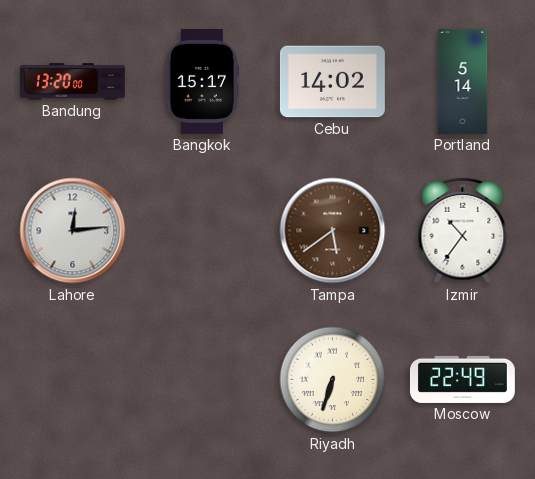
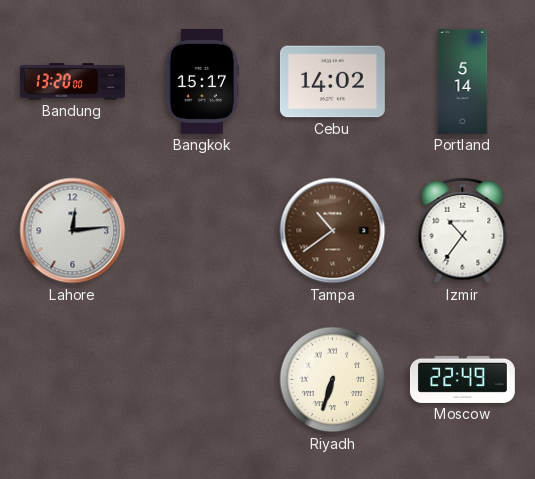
Tampa: 5:39 -> 10:39 (333, 231)
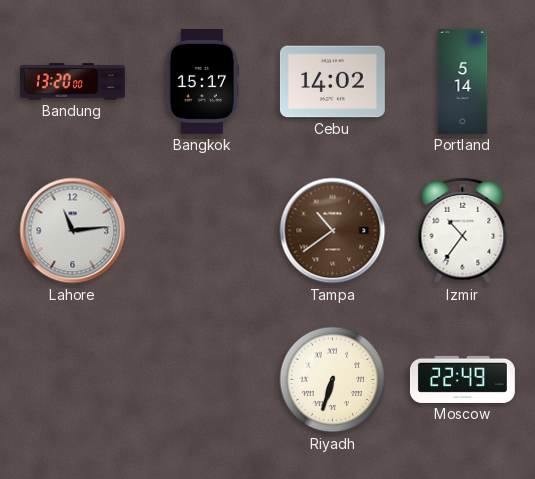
Lahore: 12:14 -> 11:14 (73, 231)
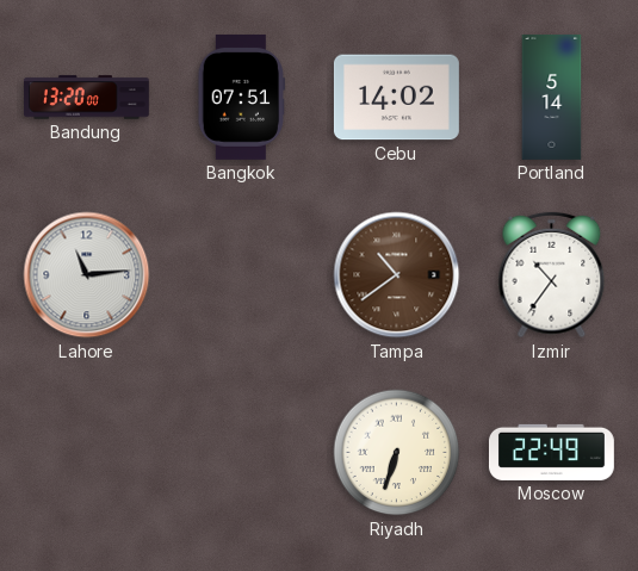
Bangkok: 15:17 -> 07:51 (241, 97)
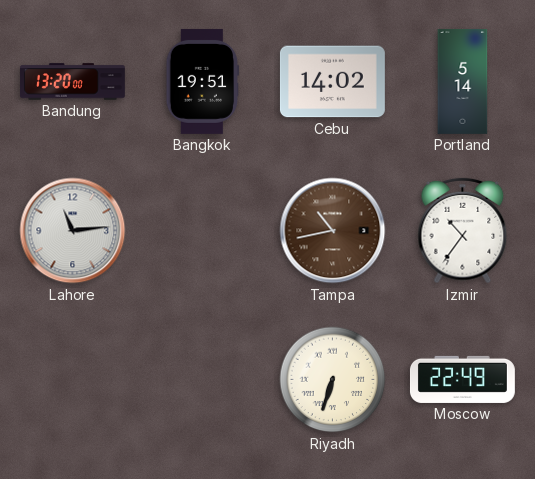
Bangkok: 07:51 -> 19:51 (202, 81)
Tampa: 10:39 -> 10:43 (333, 231)
